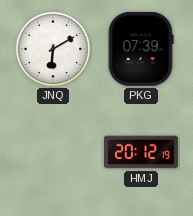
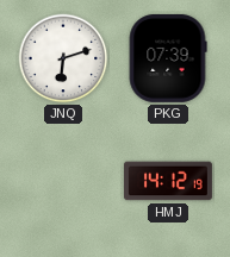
JNQ: 6:10 -> 6:12 (63, 58)
HMJ: 20:12 -> 14:12 (168, 181)
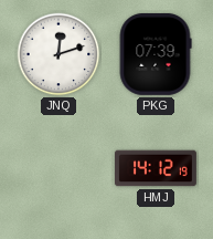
JNQ: 6:12 -> 12:12 (58, 54)
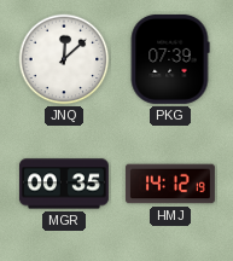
JNQ: 12:12 -> 12:08 (64, 59)
MGR: none -> 00:35 (64, 184)
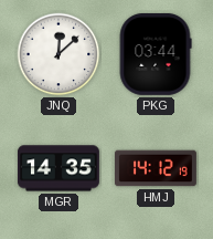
PKG: 07:39 -> 03:44 (156, 54)
MGR: 00:35 -> 14:35 (58, 168)
